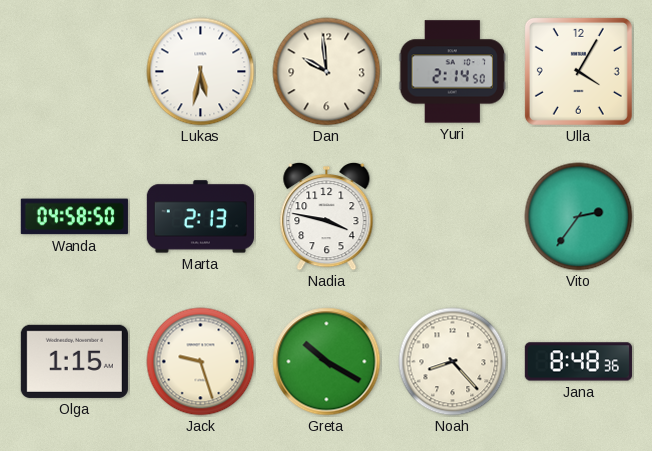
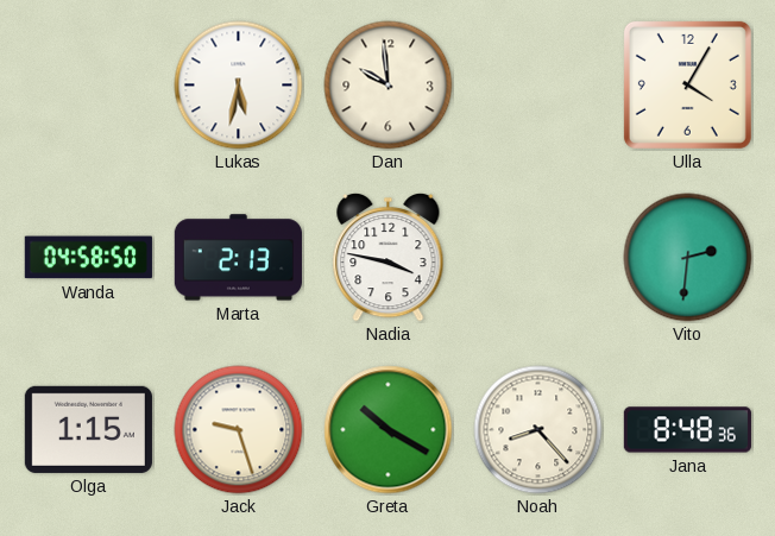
Yuri: 2:14 -> none (452, 72)
Vito: 2:36 -> 2:31 (688, 258)
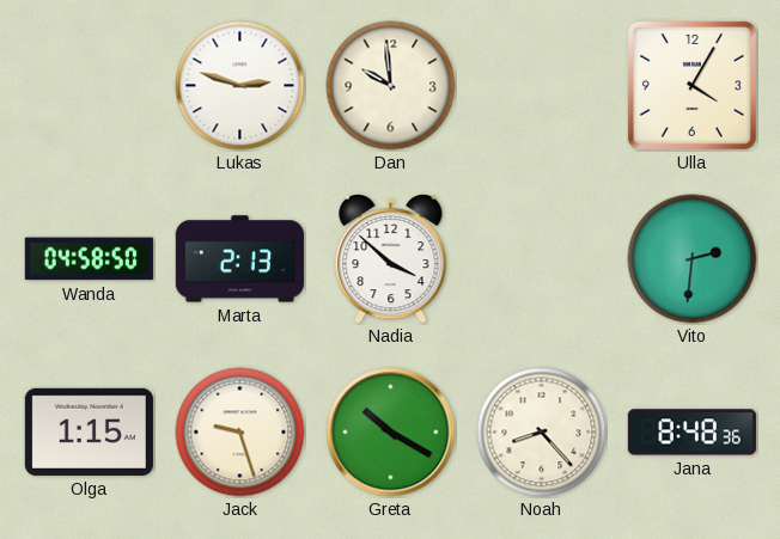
Lukas: 5:32 -> 2:48 (240, 86)
Nadia: 3:47 -> 3:52 (391, 259)
